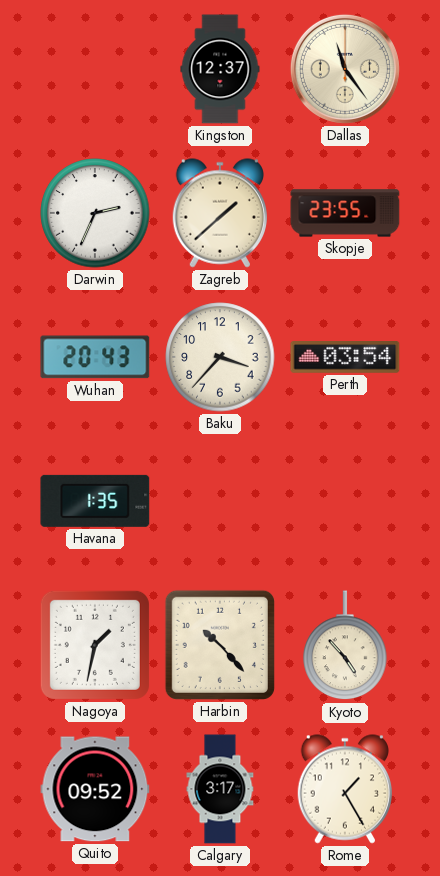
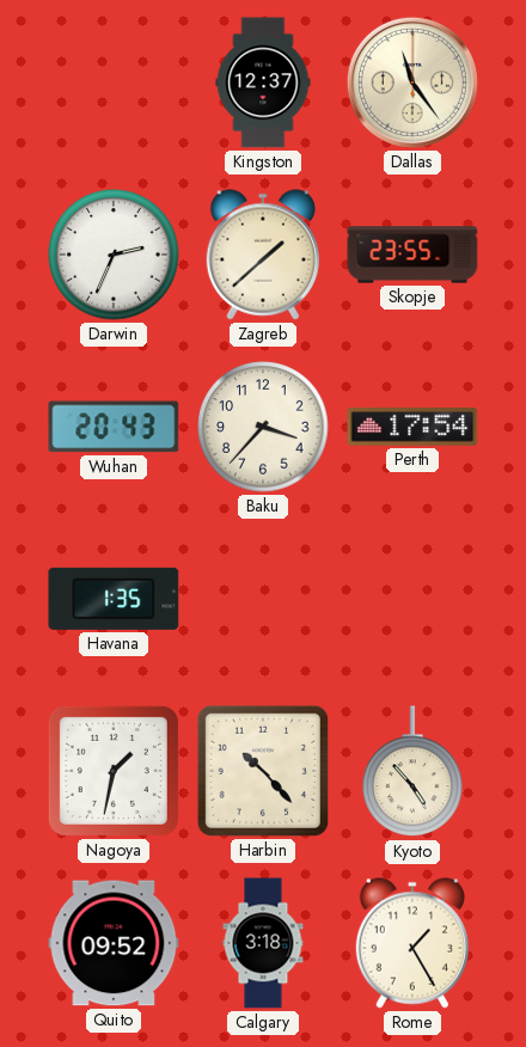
Perth: 03:54 -> 17:54 (412, 428)
Calgary: 3:17 -> 3:18 (263, 943)
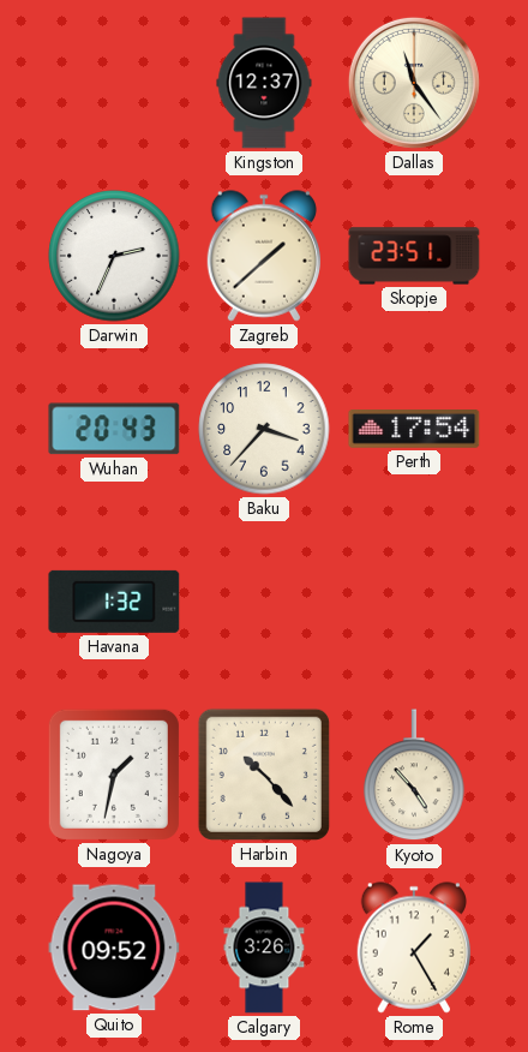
Skopje: 23:55 -> 23:51 (414, 256)
Havana: 1:35 -> 1:32 (114, 602)
Calgary: 3:18 -> 3:26 (264, 948)
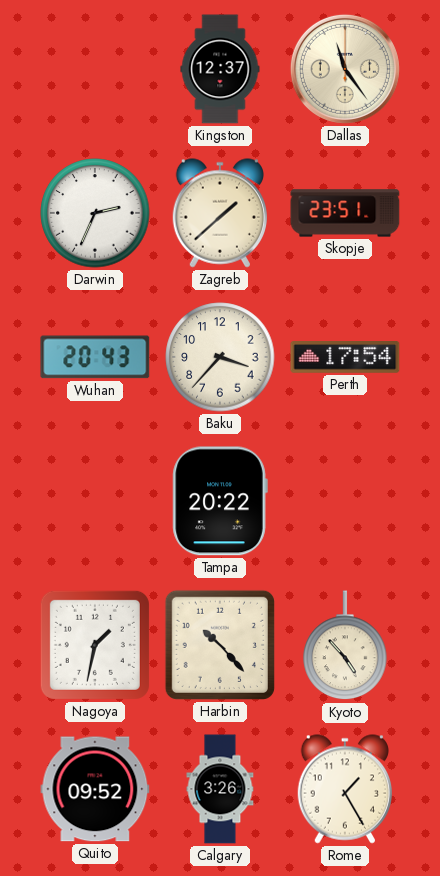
Havana: 1:32 -> none (114, 602)
Tampa: none -> 20:22 (220, 501)
